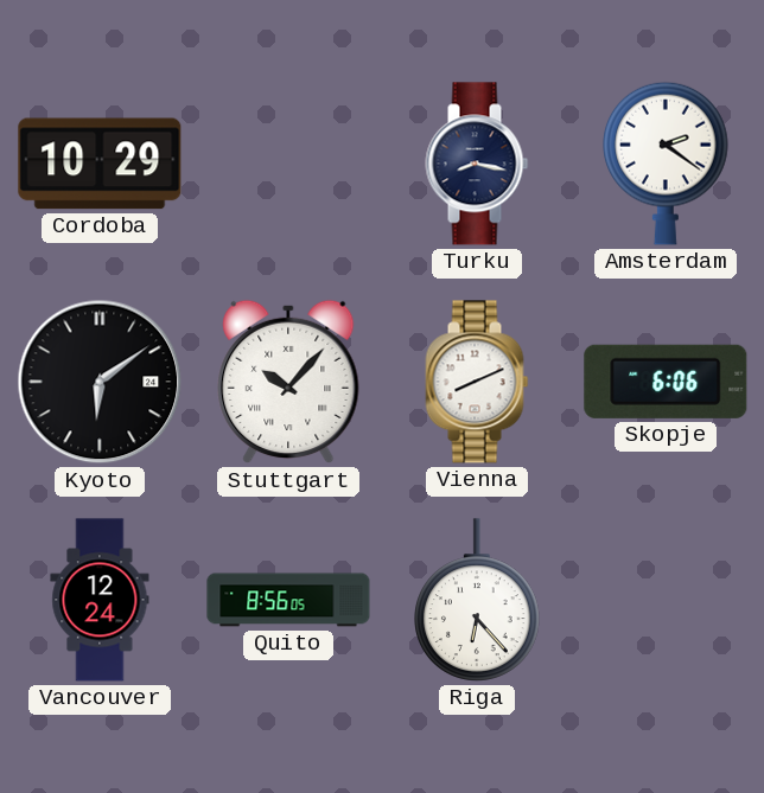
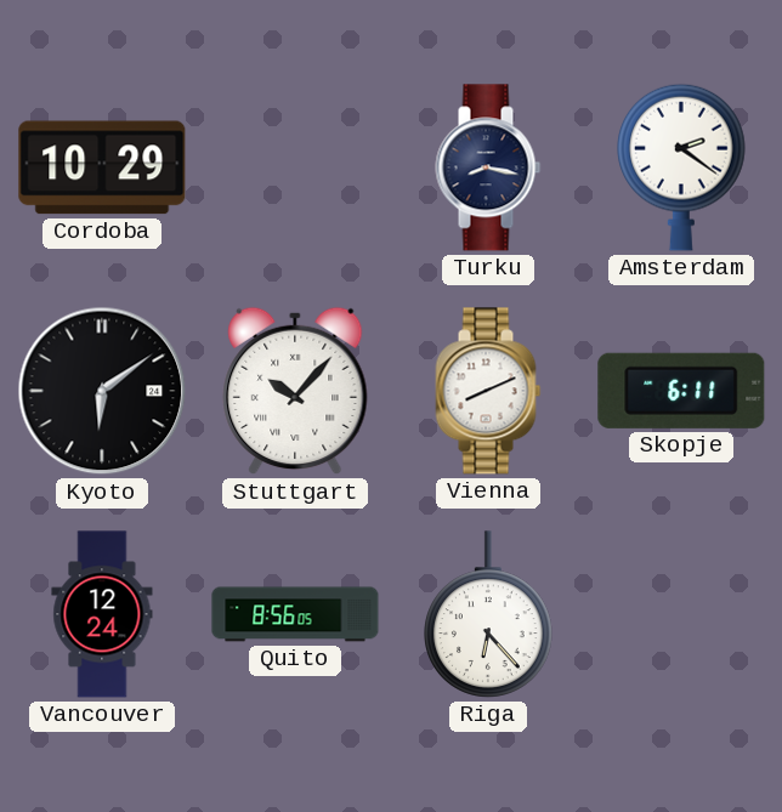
Skopje: 6:06 -> 6:11 (681, 391)
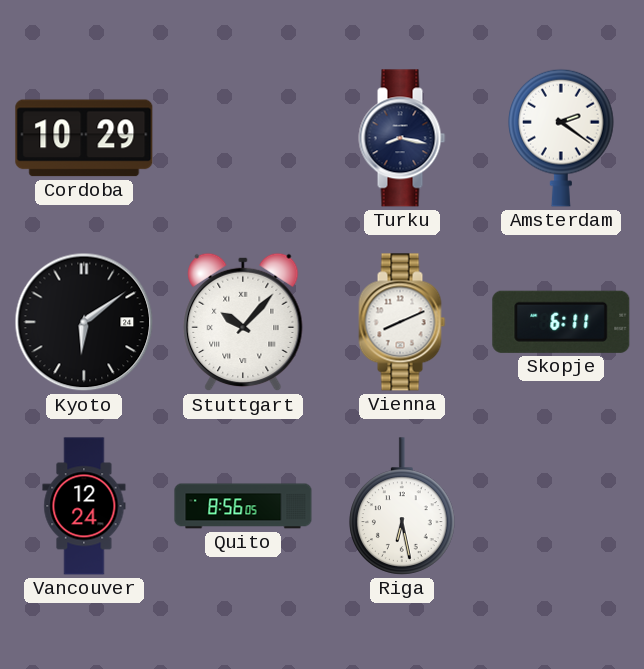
Riga: 6:23 -> 6:28 (402, 506)
